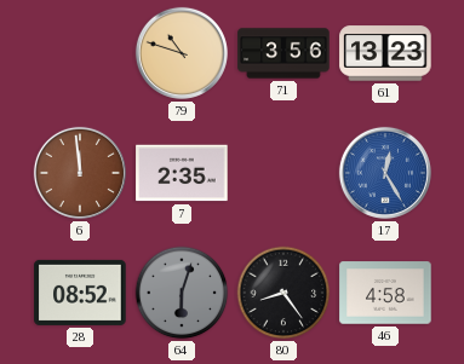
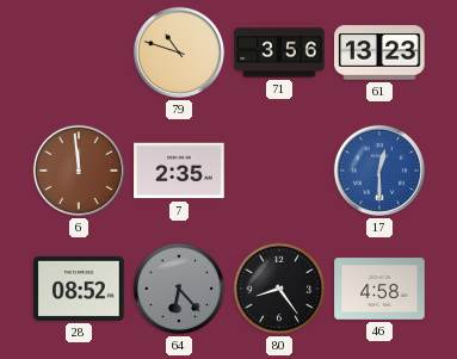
17: 12:25 -> 12:30 (379, 171)
64: 6:03 -> 6:23 (179, 289)
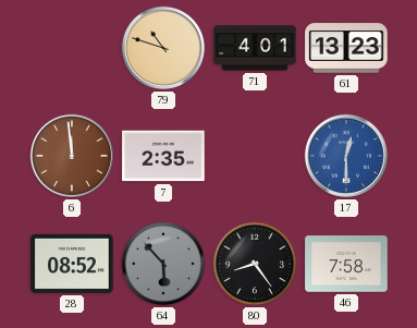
71: 3:56 -> 4:01 (255, 48)
64: 6:23 -> 5:53 (163, 264)
46: 4:58 -> 7:58 (346, 264)
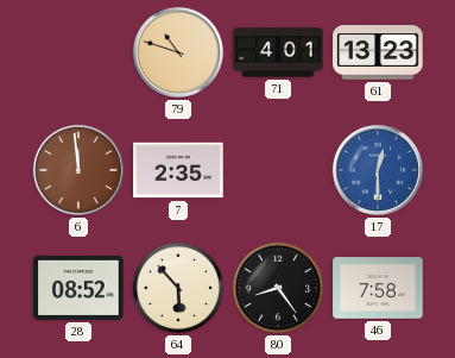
64 dial: grey -> cream (178, 288)
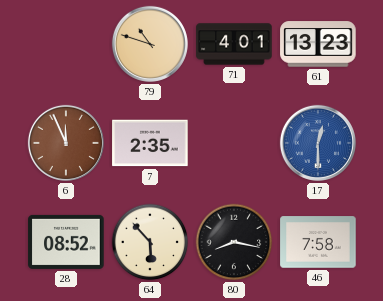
6: 11:59 -> 11:56 (66, 143)
80: 8:24 -> 8:17 (234, 242)
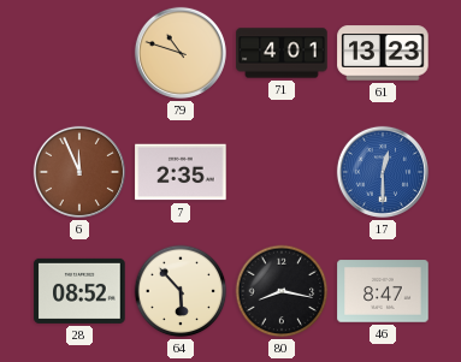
46: 7:58 -> 8:47 (383, 291)
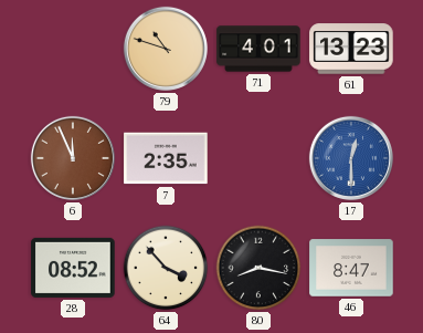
64: 5:53 -> 3:53 (166, 268)
